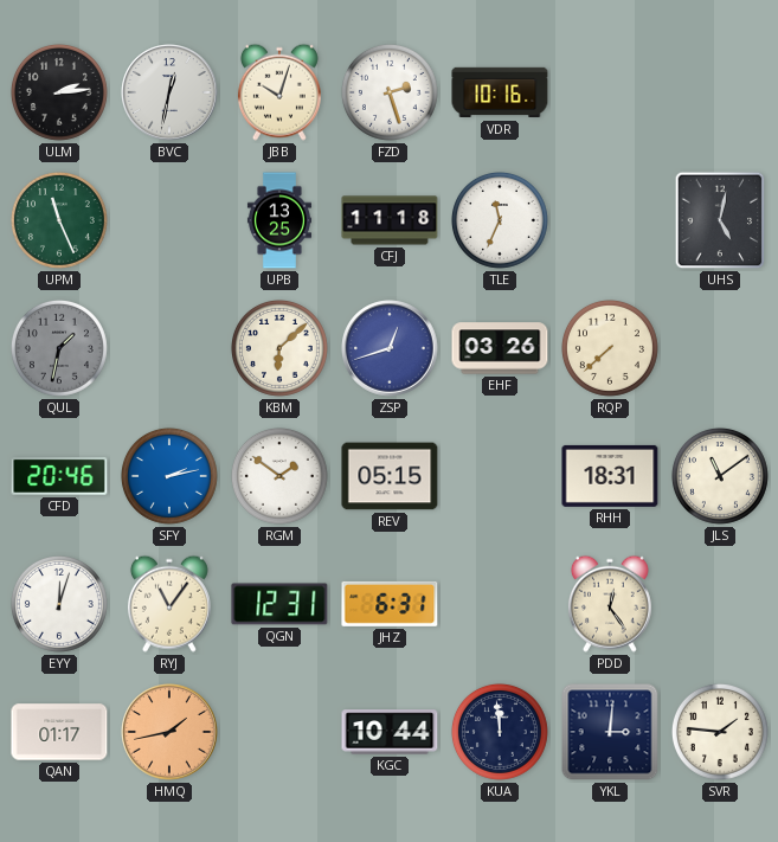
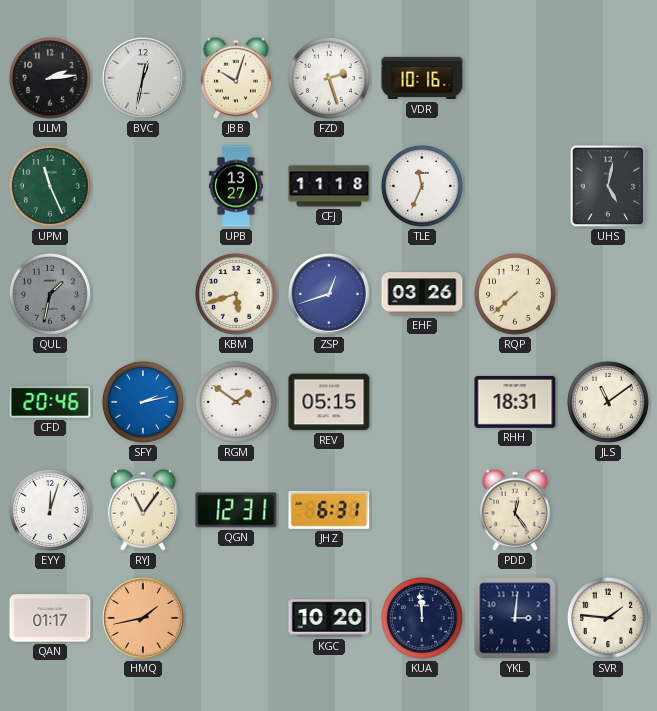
UPB: 13:25 -> 13:27 (236, 186)
KBM: 6:08 -> 5:42 (236, 294)
KGC: 10:44 -> 10:20 (329, 618)
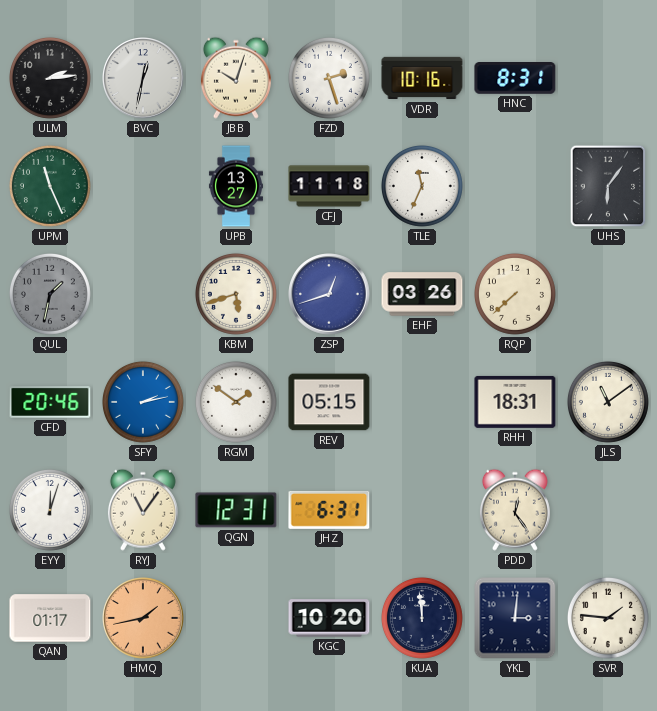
HNC: none -> 8:31 (515, 79)
UHS: 5:02 -> 6:06 (608, 186)
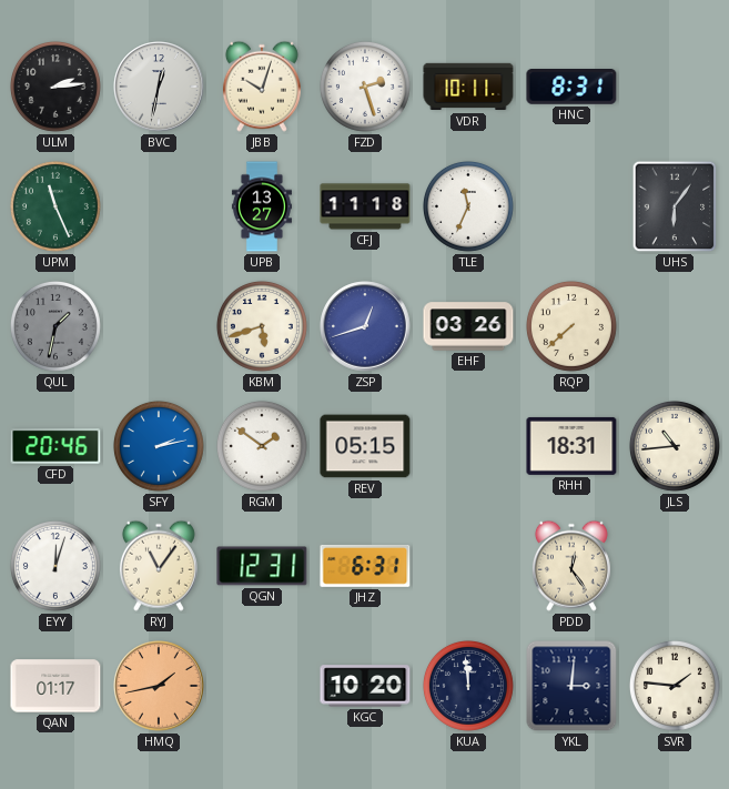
VDR: 10:16 -> 10:11 (468, 87)
JLS: 11:09 -> 10:44 (675, 446)
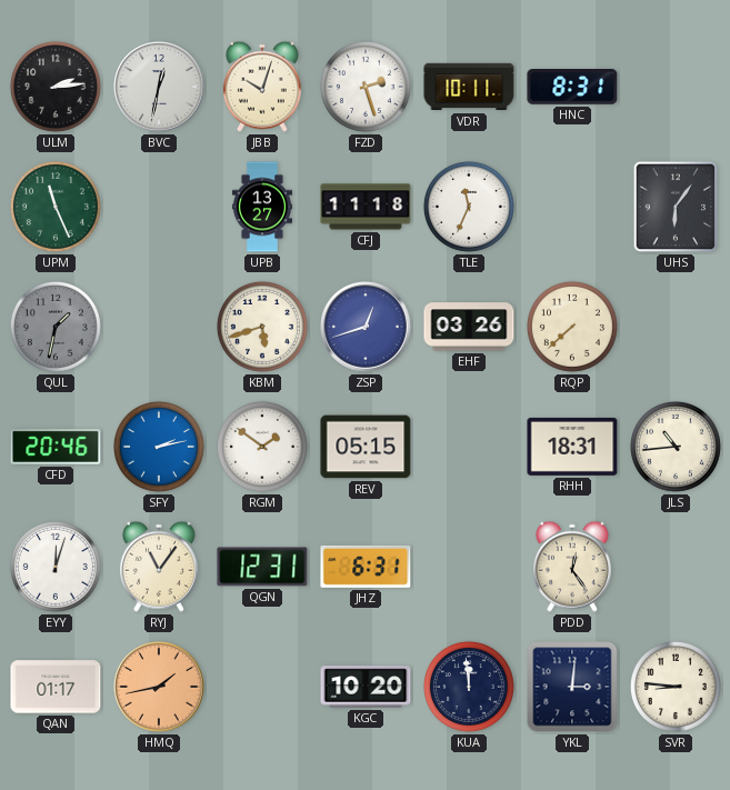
SVR: 1:46 -> 8:46 (676, 687)
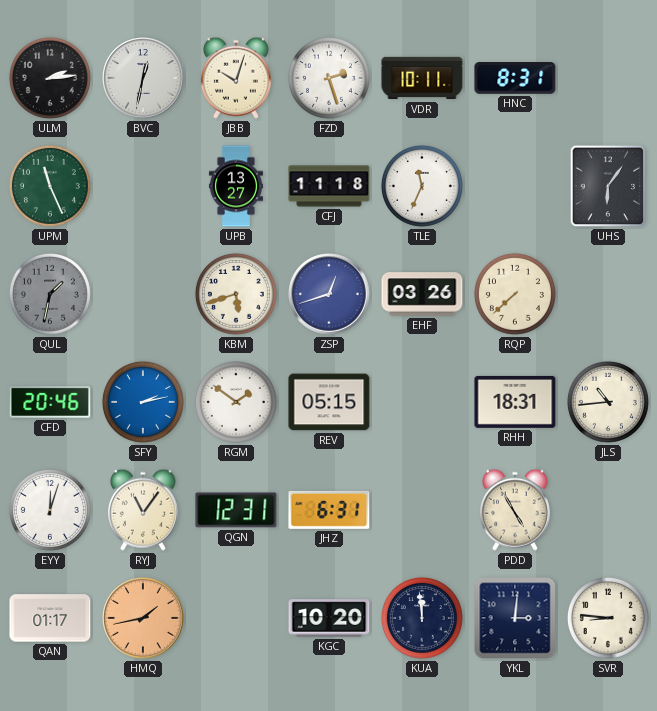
PDD: 12:24 -> 4:55 (515, 510)
